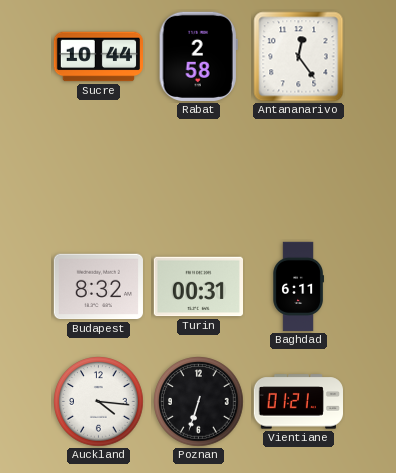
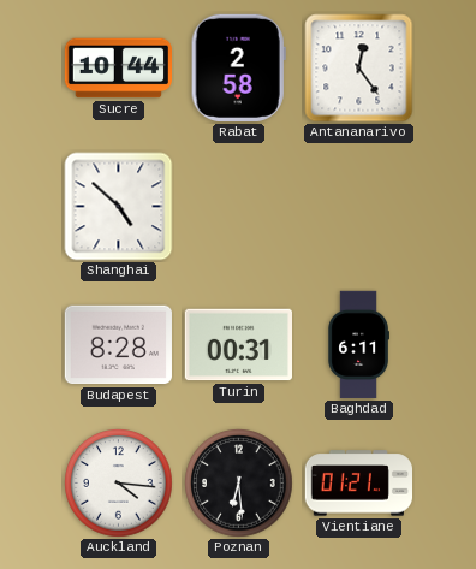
Shanghai: none -> 4:52 (119, 207)
Budapest: 8:32 -> 8:28 (118, 345)
Poznan: 6:33 -> 6:29 (239, 484)
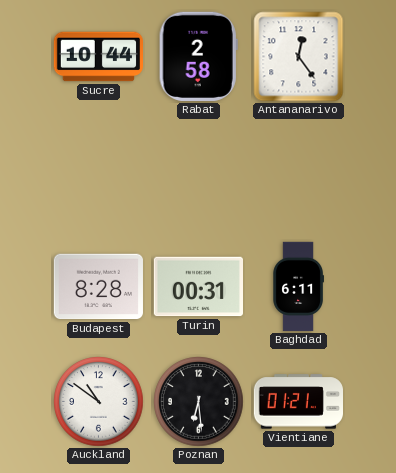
Shanghai: 4:52 -> none (119, 207)
Auckland: 4:16 -> 10:51 (99, 402)
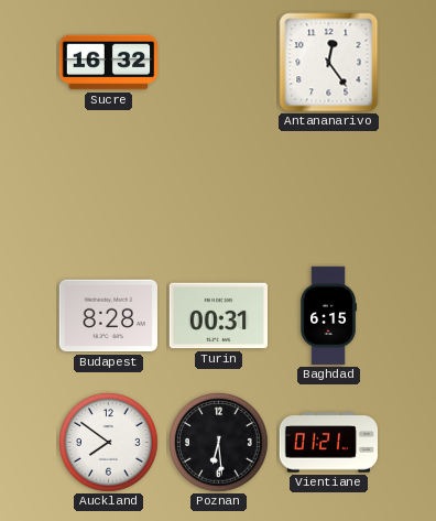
Sucre: 10:44 -> 16:32 (109, 63)
Rabat: 2:58 -> none (198, 56)
Baghdad: 6:11 -> 6:15 (328, 316)
Auckland: 10:51 -> 7:51 (109, 443)
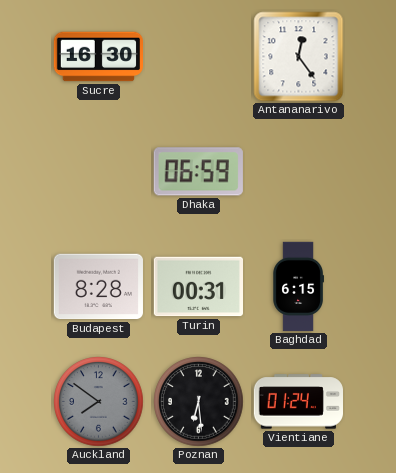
Sucre: 16:32 -> 16:30 (99, 57)
Dhaka: none -> 06:59 (198, 172)
Auckland dial: white -> grey (99, 402)
Vientiane: 01:21 -> 01:24 (298, 402)
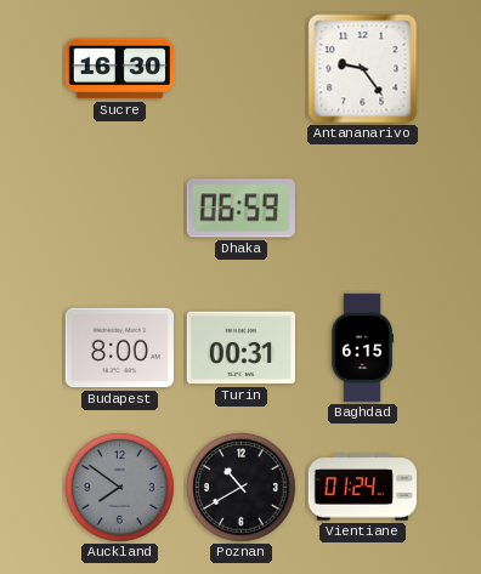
Antananarivo: 12:24 -> 9:24 (363, 69)
Budapest: 8:28 -> 8:00 (119, 348)
Poznan: 6:29 -> 10:40 (242, 488)
